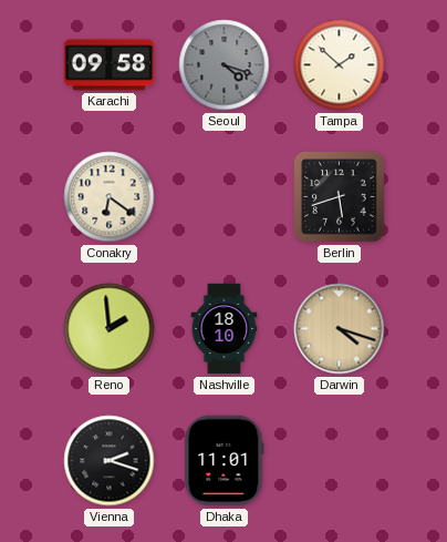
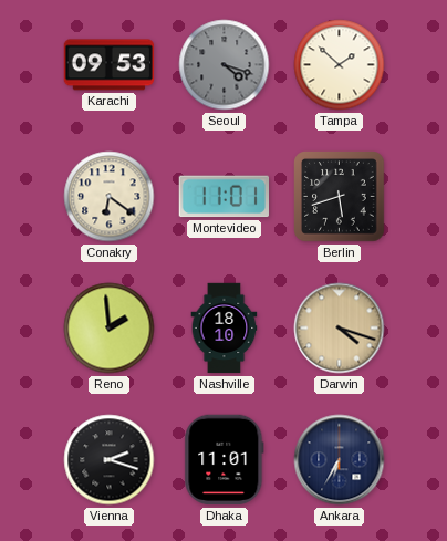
Karachi: 09:58 -> 09:53 (110, 65)
Montevideo: none -> 11:01 (224, 197)
Ankara: none -> 6:35 (340, 460)
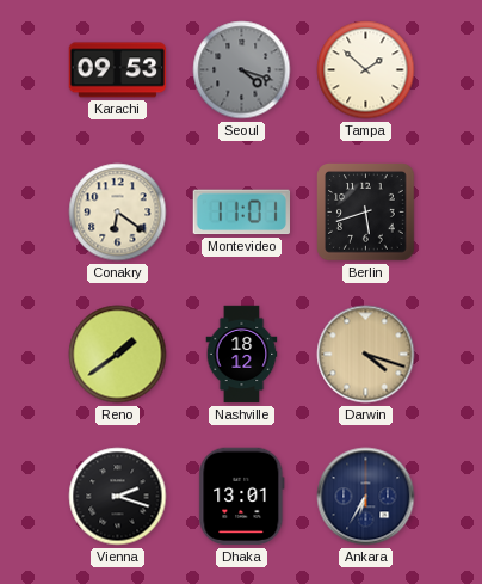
Reno: 1:59 -> 1:39 (118, 355)
Nashville: 18:10 -> 18:12 (242, 355)
Dhaka: 11:01 -> 13:01 (242, 497)
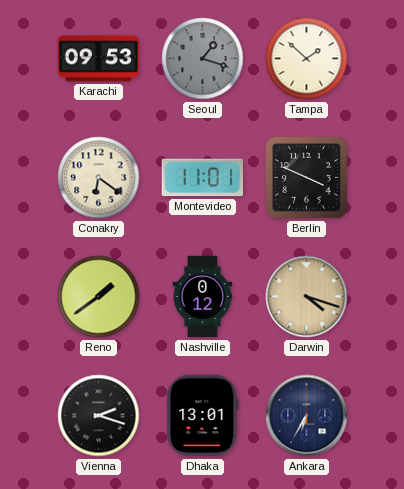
Seoul: 4:18 -> 1:18 (203, 59)
Berlin: 5:42 -> 3:49 (307, 178)
Nashville: 18:12 -> 0:12 (203, 297)
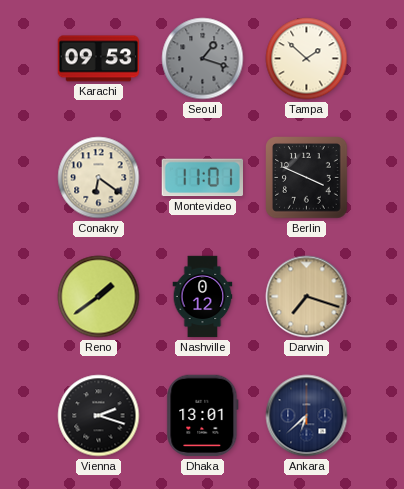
Darwin: 4:18 -> 7:18 (307, 297)
Ankara: 6:35 -> 6:38 (307, 416)
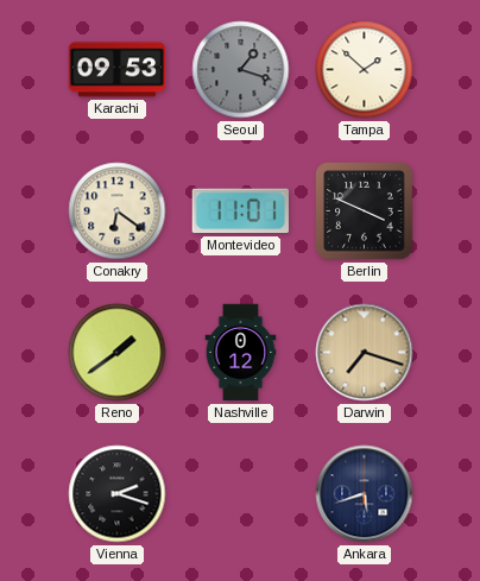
Dhaka: 13:01 -> none (203, 416)
Ankara: 6:38 -> 5:42 (365, 494)
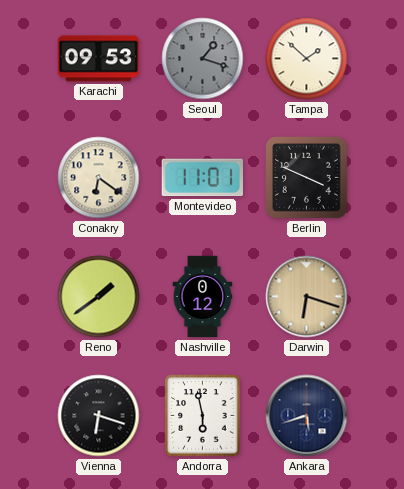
Darwin: 7:18 -> 6:18 (307, 297)
Vienna: 2:18 -> 6:18 (99, 416)
Andorra: none -> 5:58 (203, 416)
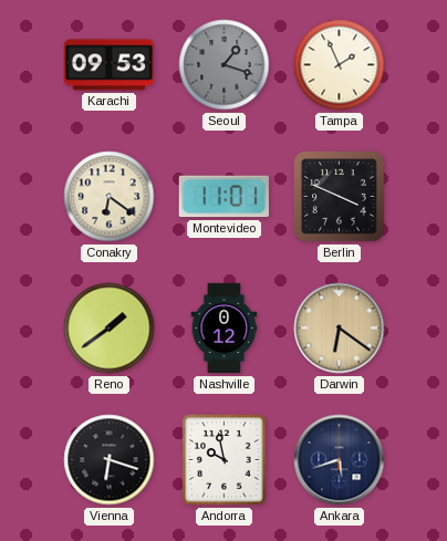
Tampa: 1:52 -> 1:56 (340, 65)
Darwin: 6:18 -> 6:21 (340, 329)
Andorra: 5:58 -> 9:58 (225, 460)
